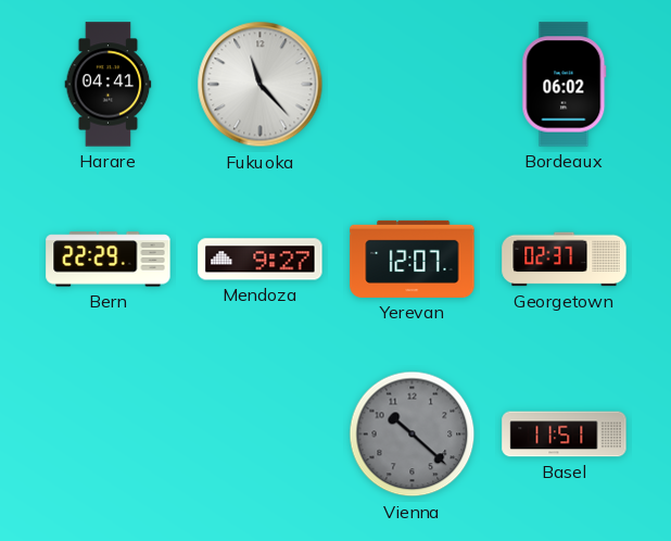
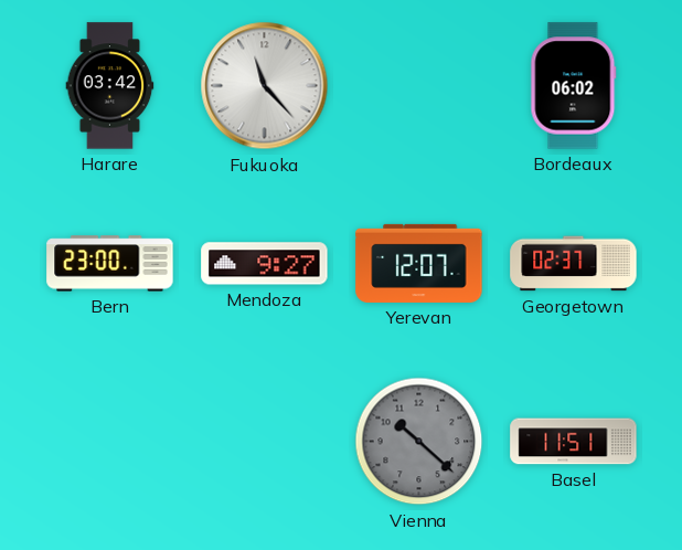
Harare: 04:41 -> 03:42 (110, 86)
Bern: 22:29 -> 23:00 (110, 264)
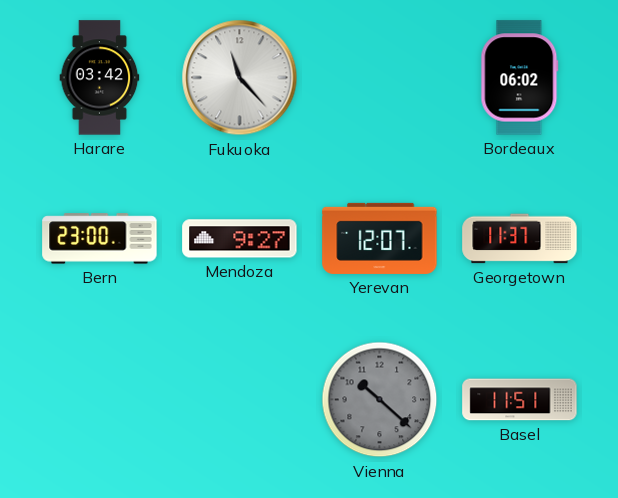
Georgetown: 02:37 -> 11:37 (520, 239)
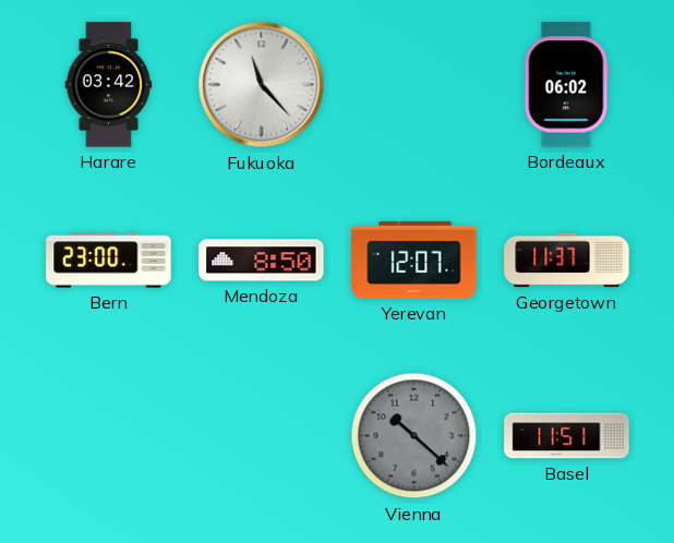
Mendoza: 9:27 -> 8:50 (262, 261)
